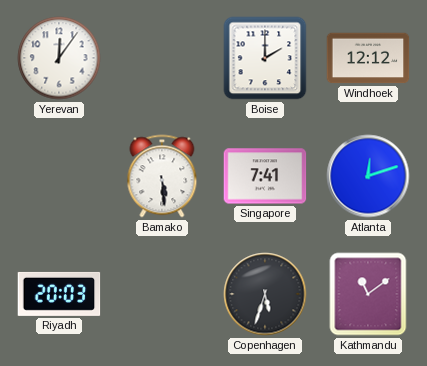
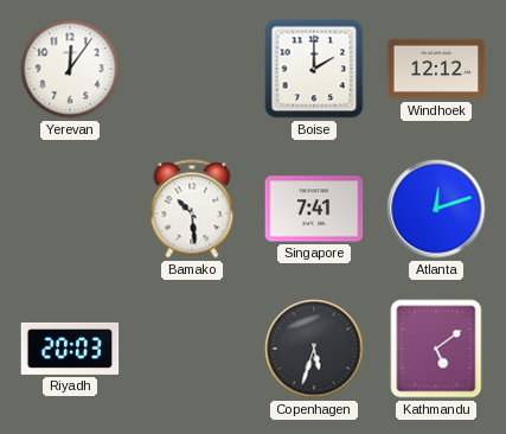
Bamako: 5:29 -> 10:29 (192, 209)
Kathmandu: 11:09 -> 5:09 (436, 349)
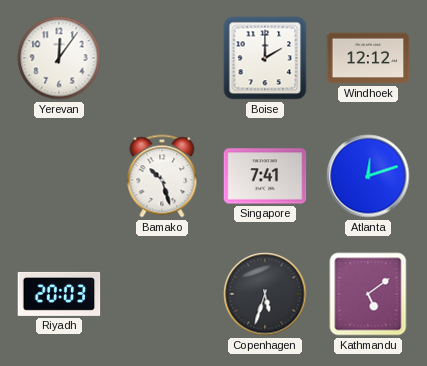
Bamako: 10:29 -> 10:27 (162, 176)
